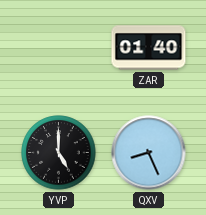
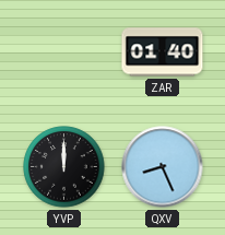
YVP: 5:00 -> 12:00 (64, 167)
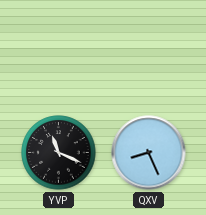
ZAR: 01:40 -> none (163, 52)
YVP: 12:00 -> 11:19 (59, 153)
